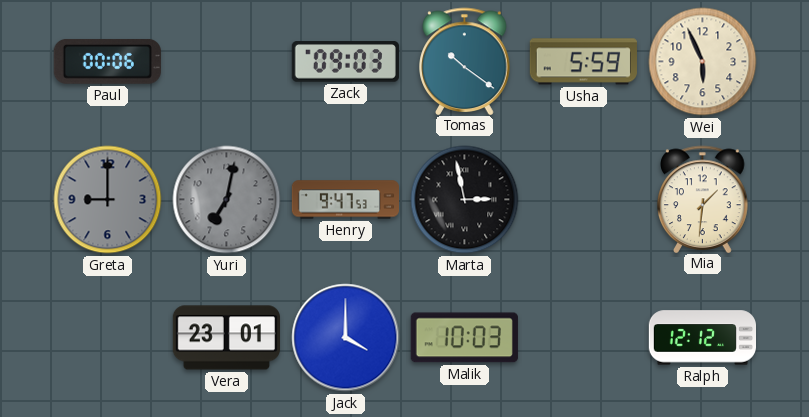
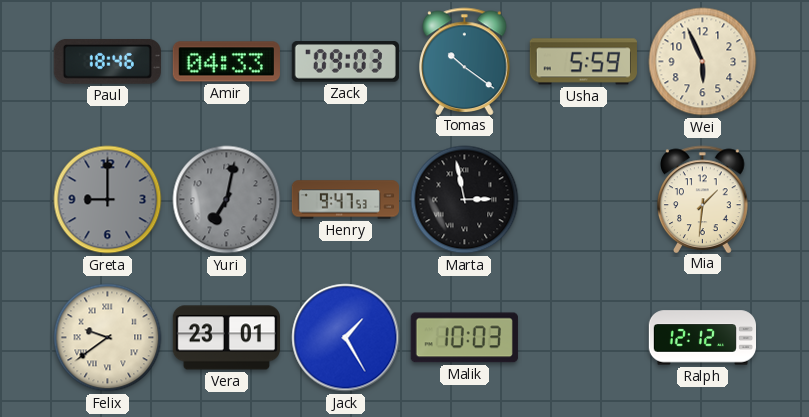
Paul: 00:06 -> 18:46 (107, 61)
Amir: none -> 04:33 (226, 62)
Felix: none -> 9:39 (108, 338)
Jack: 4:00 -> 1:25 (346, 338)
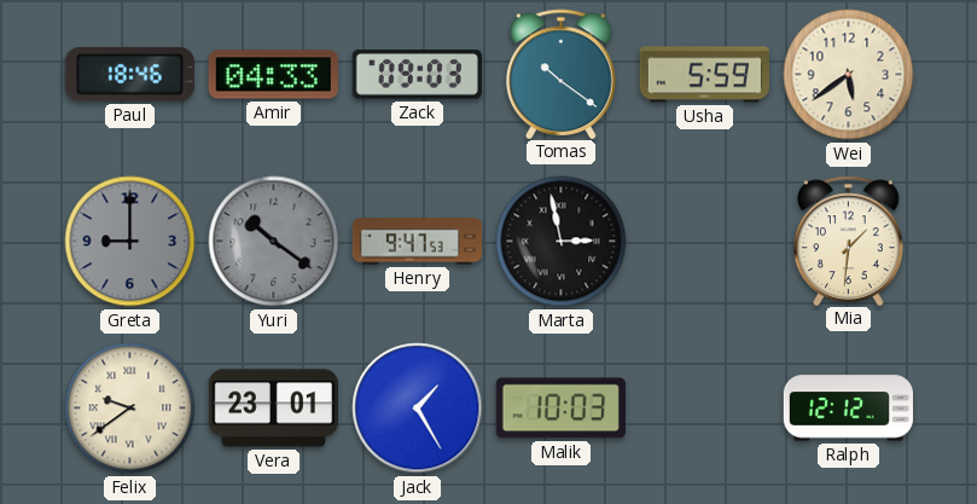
Wei: 5:56 -> 5:39 (849, 75)
Yuri: 7:02 -> 10:21 (274, 242)
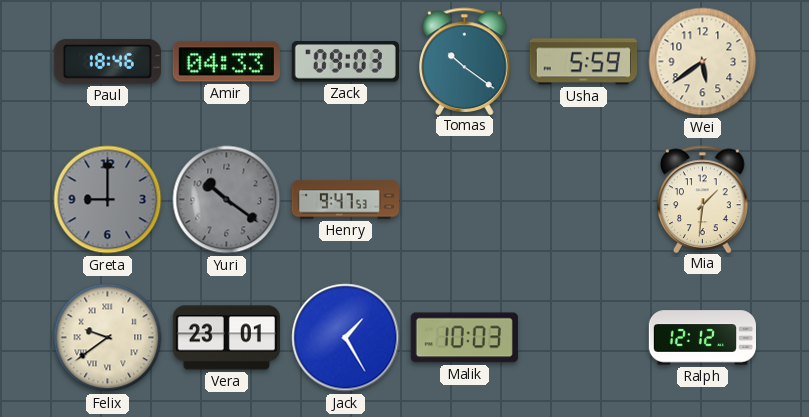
Marta: 2:58 -> none (562, 242)
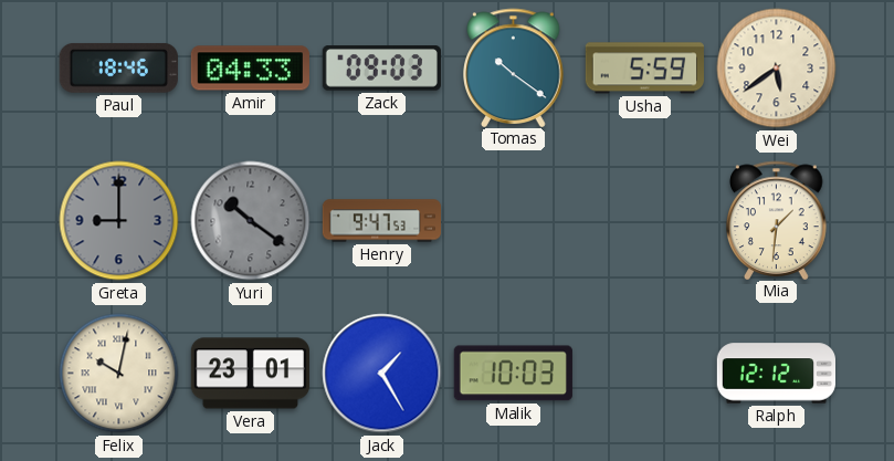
Felix: 9:39 -> 10:02 (119, 374)
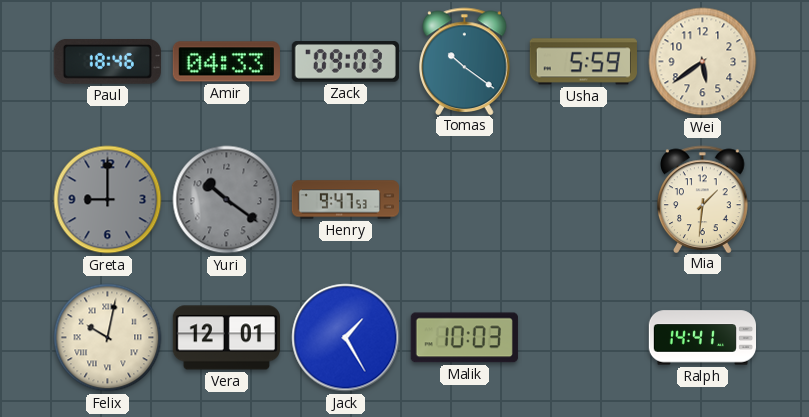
Vera: 23:01 -> 12:01 (226, 338)
Ralph: 12:12 -> 14:41 (702, 338)
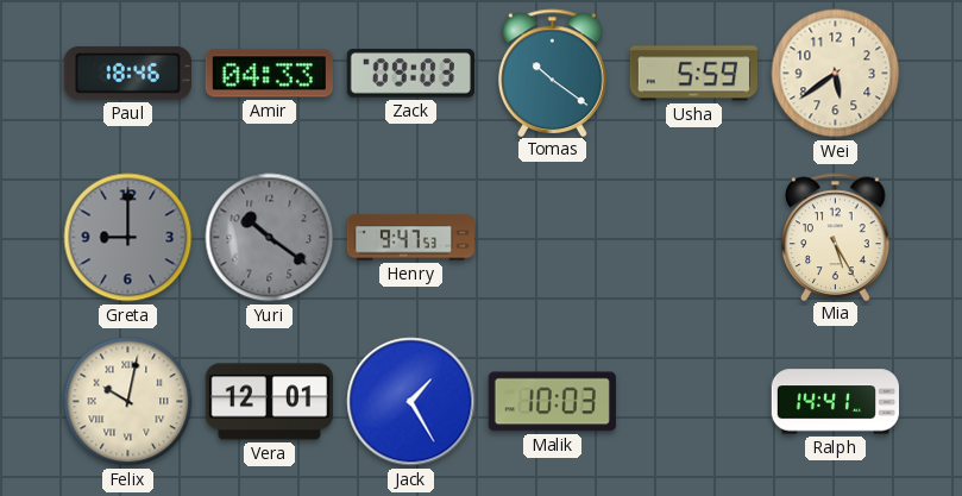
Mia: 1:31 -> 5:25 (836, 237)
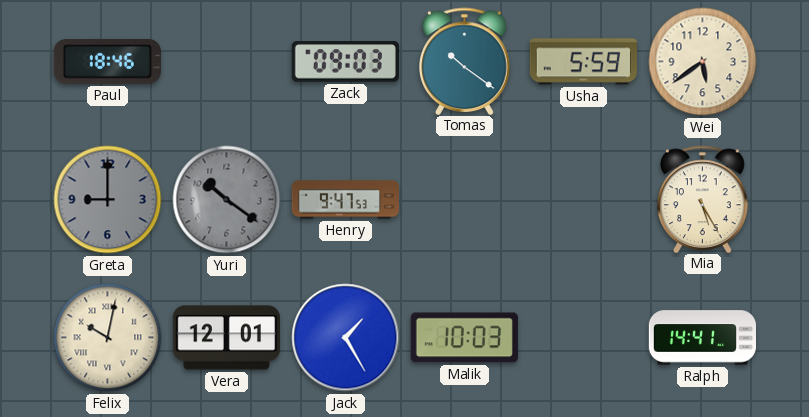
Amir: 04:33 -> none (269, 74)
